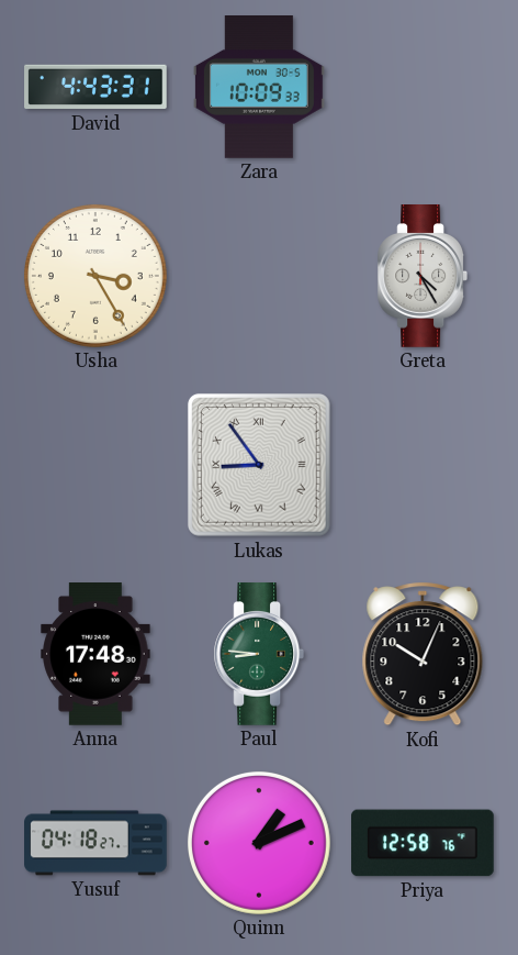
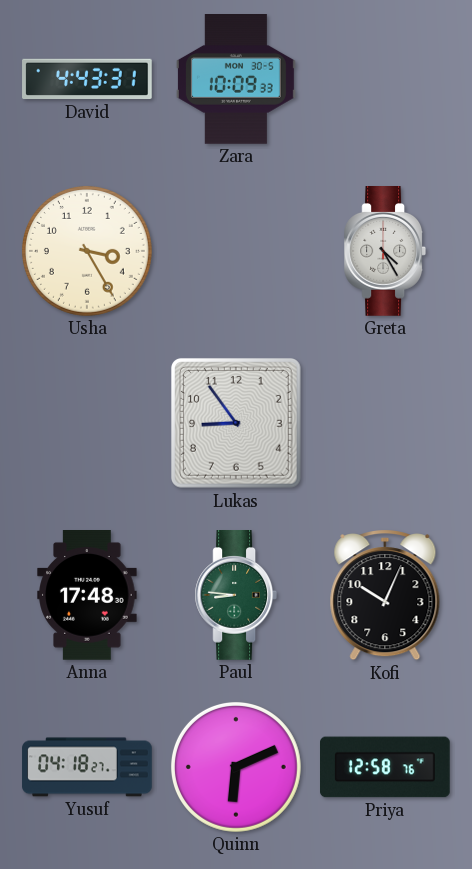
Lukas numerals: Roman -> Arabic (236, 423)
Quinn: 1:11 -> 6:11 (236, 767)
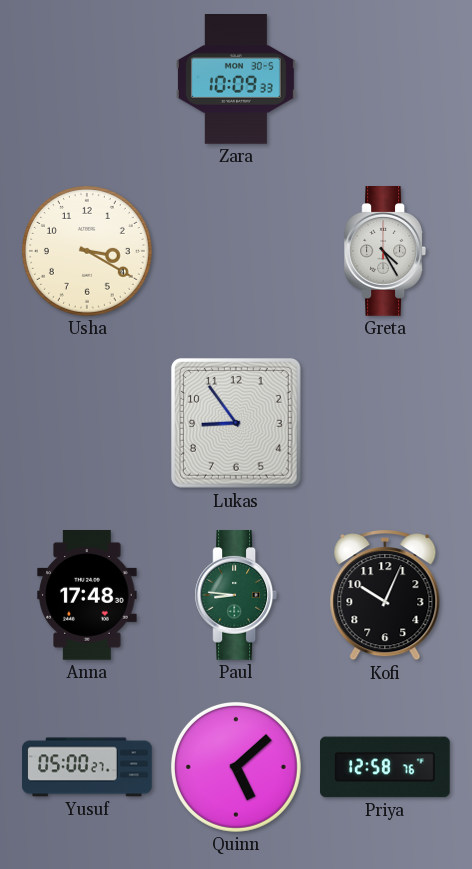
David: 4:43 -> none (87, 79)
Usha: 3:25 -> 3:20 (87, 251)
Yusuf: 04:18 -> 05:00 (87, 767)
Quinn: 6:11 -> 5:08 (236, 767)
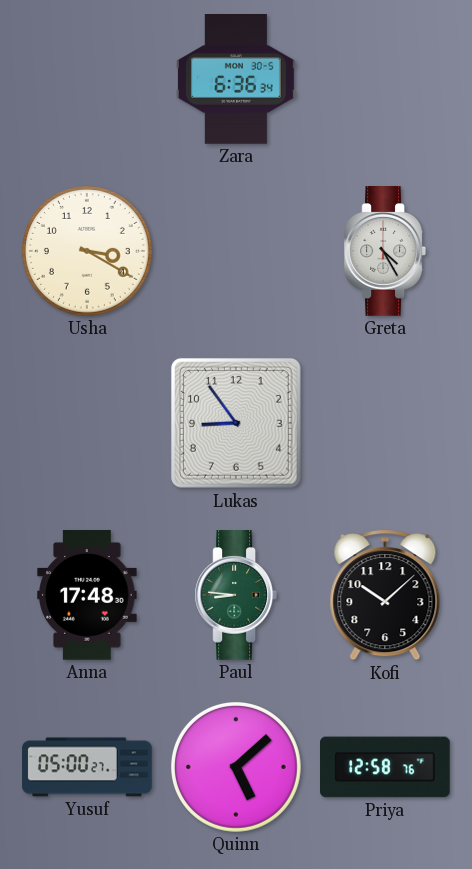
Zara: 10:09 -> 6:36 (236, 80)
Kofi: 10:04 -> 10:08 (385, 595)
